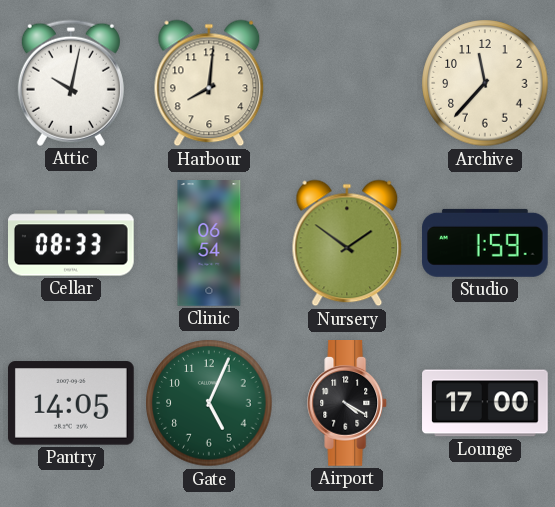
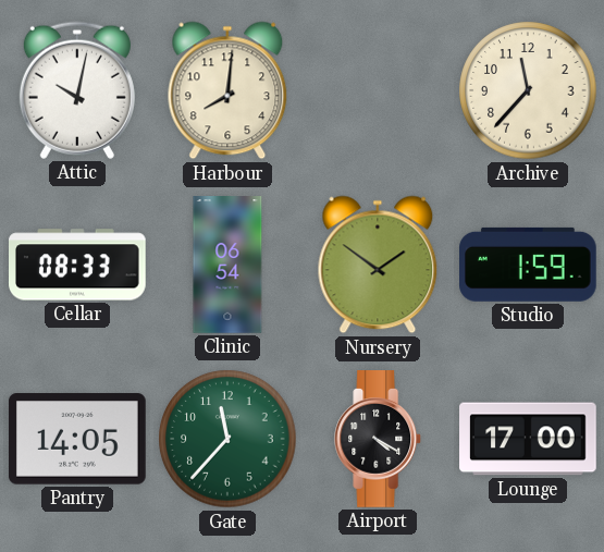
Gate: 5:04 -> 11:37 (227, 439)
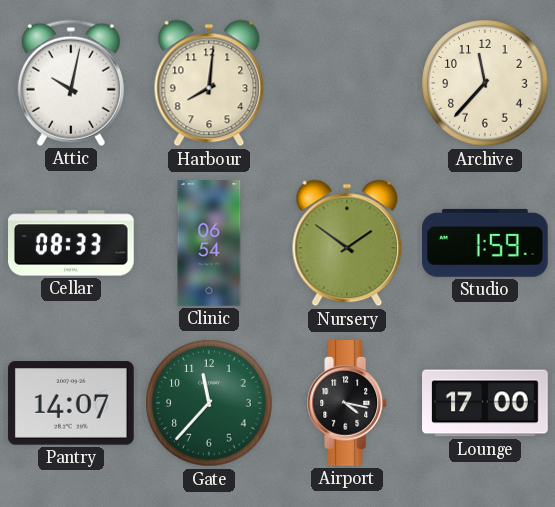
Pantry: 14:05 -> 14:07 (72, 403)
Airport: 4:20 -> 4:17 (348, 404)
